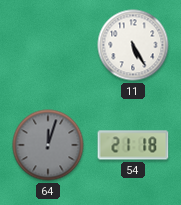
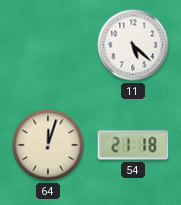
11: 5:25 -> 5:22 (133, 45)
64 dial: grey -> cream (48, 145)
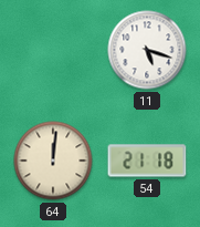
11: 5:22 -> 5:18 (147, 50)
64: 12:03 -> 12:01 (53, 161)
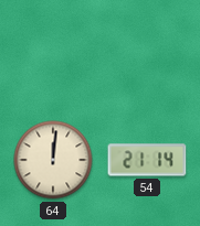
11: 5:18 -> none (147, 50)
54: 21:18 -> 21:14 (147, 160)
